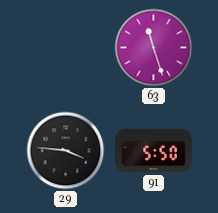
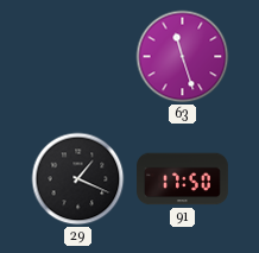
29: 3:46 -> 1:19 (78, 179)
91: 5:50 -> 17:50 (183, 179)
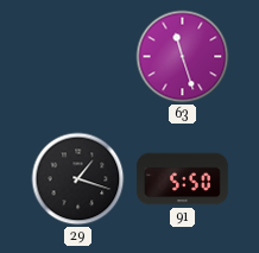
29: 1:19 -> 1:18 (78, 179)
91: 17:50 -> 5:50 (183, 179)
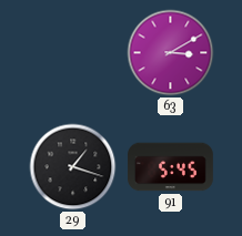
63: 11:27 -> 3:10 (171, 53)
91: 5:50 -> 5:45 (171, 167)
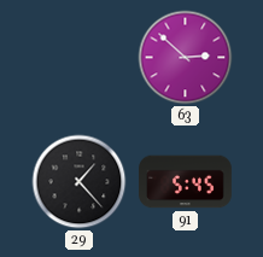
63: 3:10 -> 2:52 (186, 58)
29: 1:18 -> 1:23 (80, 182)
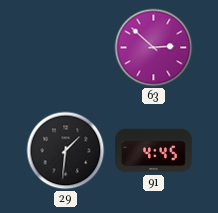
29: 1:23 -> 1:31 (66, 151)
91: 5:45 -> 4:45 (154, 151)
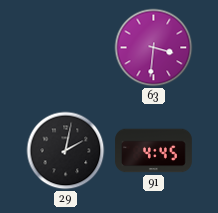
63: 2:52 -> 3:31 (154, 48)
29: 1:31 -> 2:02 (66, 151)
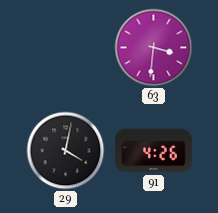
29: 2:02 -> 4:02 (66, 151)
91: 4:45 -> 4:26 (154, 151)
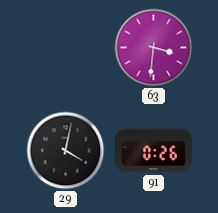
91: 4:26 -> 0:26 (154, 151)
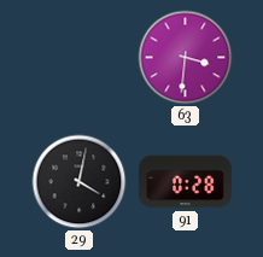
91: 0:26 -> 0:28 (186, 182)
